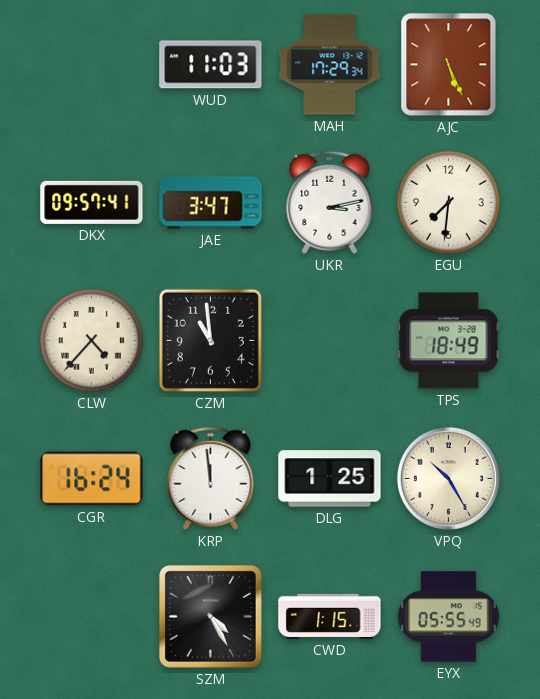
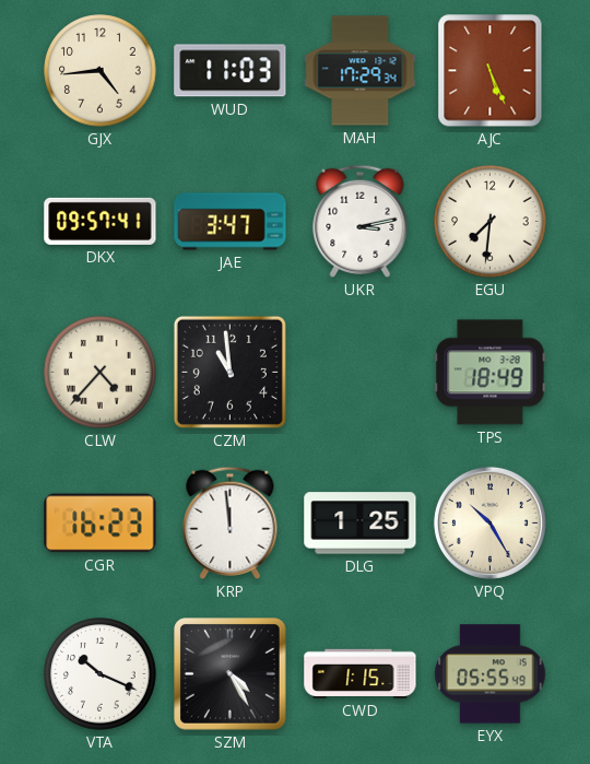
GJX: none -> 4:44 (101, 71)
CGR: 16:24 -> 16:23 (101, 524)
VTA: none -> 10:19 (101, 674)
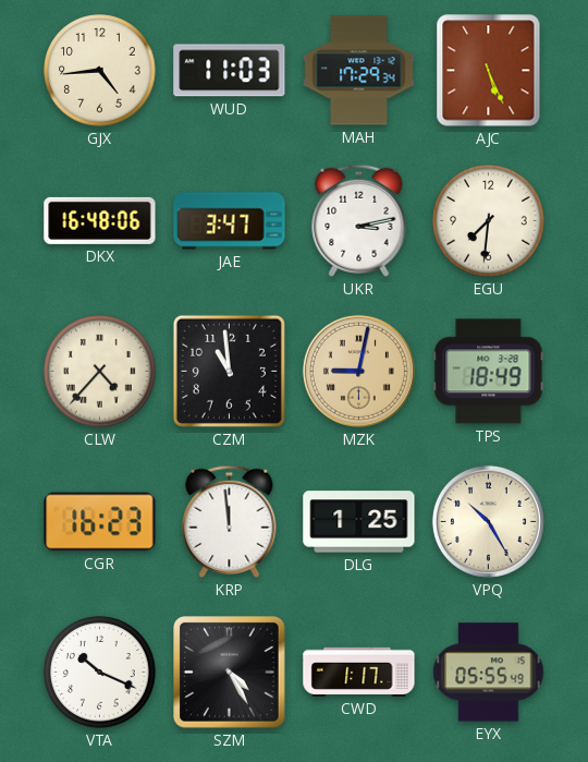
DKX: 09:57 -> 16:48 (100, 220)
MZK: none -> 9:02 (358, 371)
CWD: 1:15 -> 1:17 (359, 672)
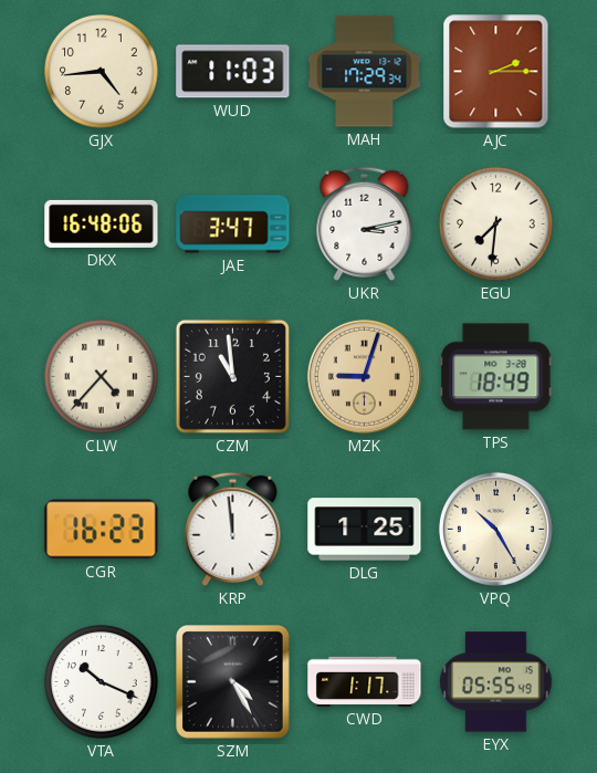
AJC: 5:26 -> 2:15 (496, 72)
MZK: 9:02 -> 9:03 (364, 376)
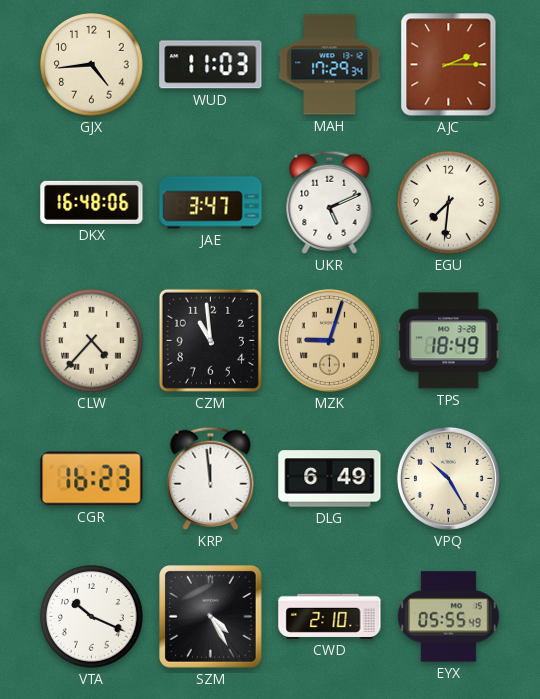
UKR: 3:13 -> 5:11 (330, 202)
DLG: 1:25 -> 6:49 (330, 479)
CWD: 1:17 -> 2:10 (330, 616)
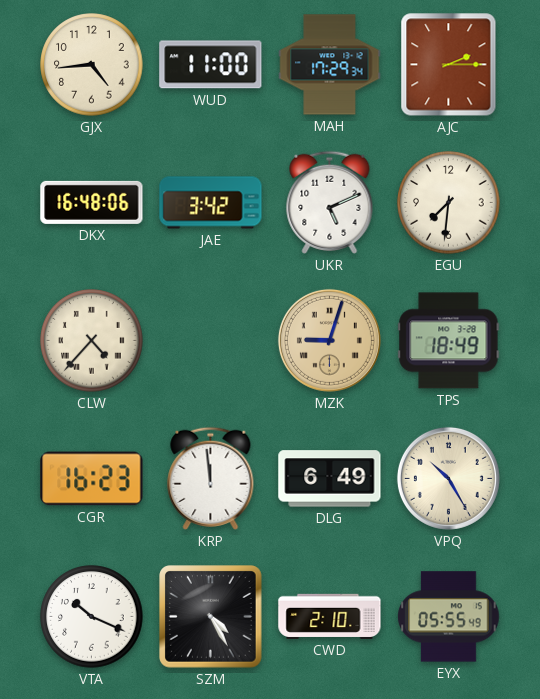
WUD: 11:03 -> 11:00 (211, 65)
JAE: 3:47 -> 3:42 (211, 203)
CZM: 10:59 -> none (210, 340)
